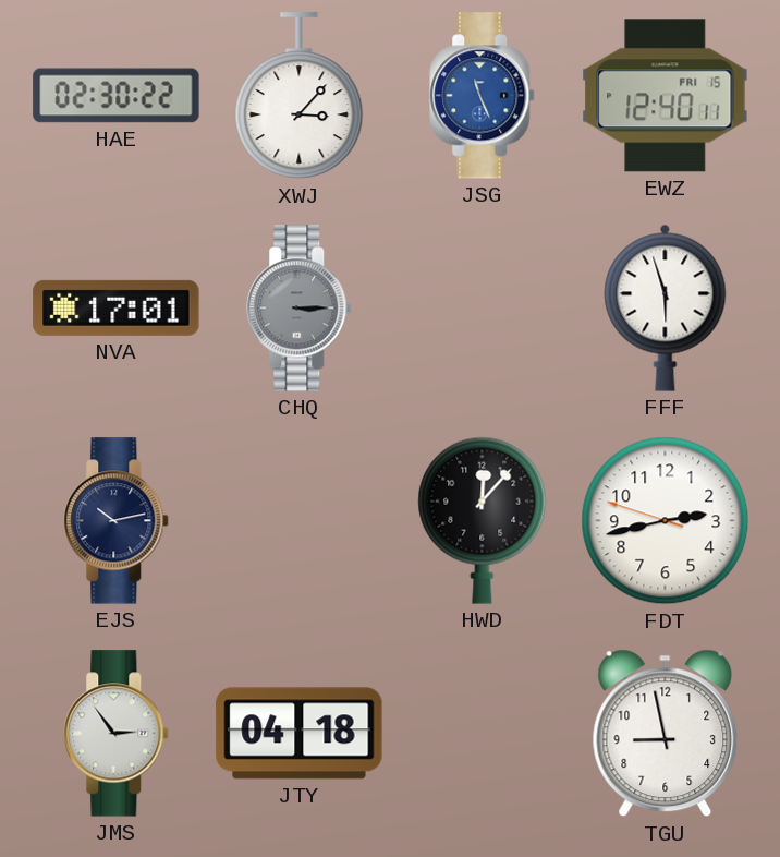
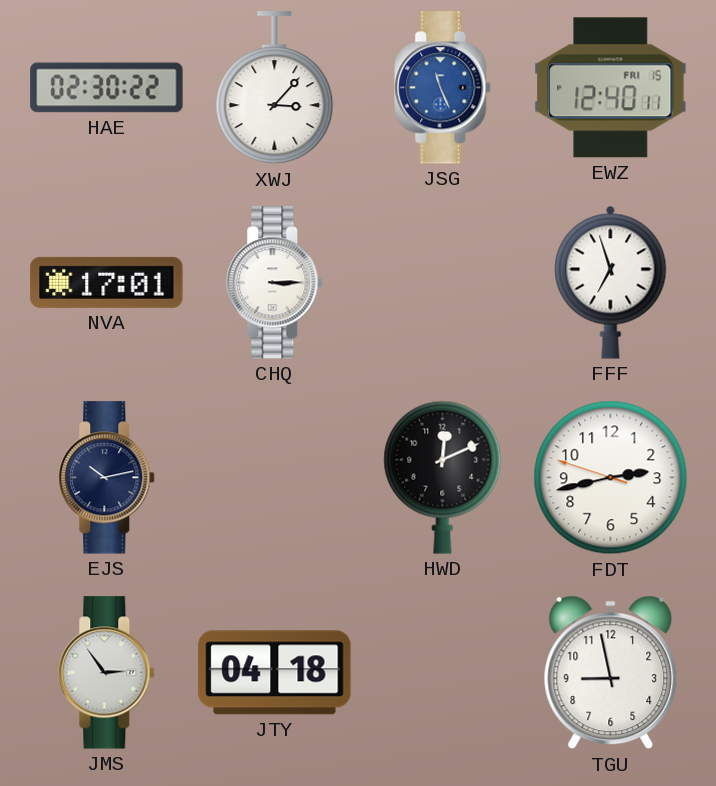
CHQ dial: grey -> white (275, 283)
FFF: 5:57 -> 6:57 (611, 282)
HWD: 12:07 -> 12:11 (443, 477)
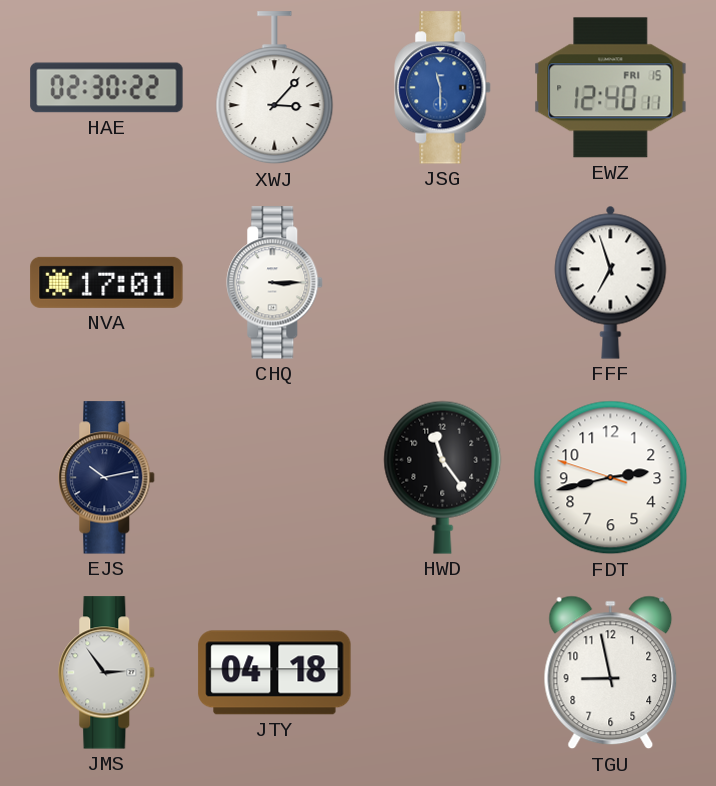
JSG: 11:26 -> 11:30 (443, 88)
HWD: 12:11 -> 11:24 (443, 477)
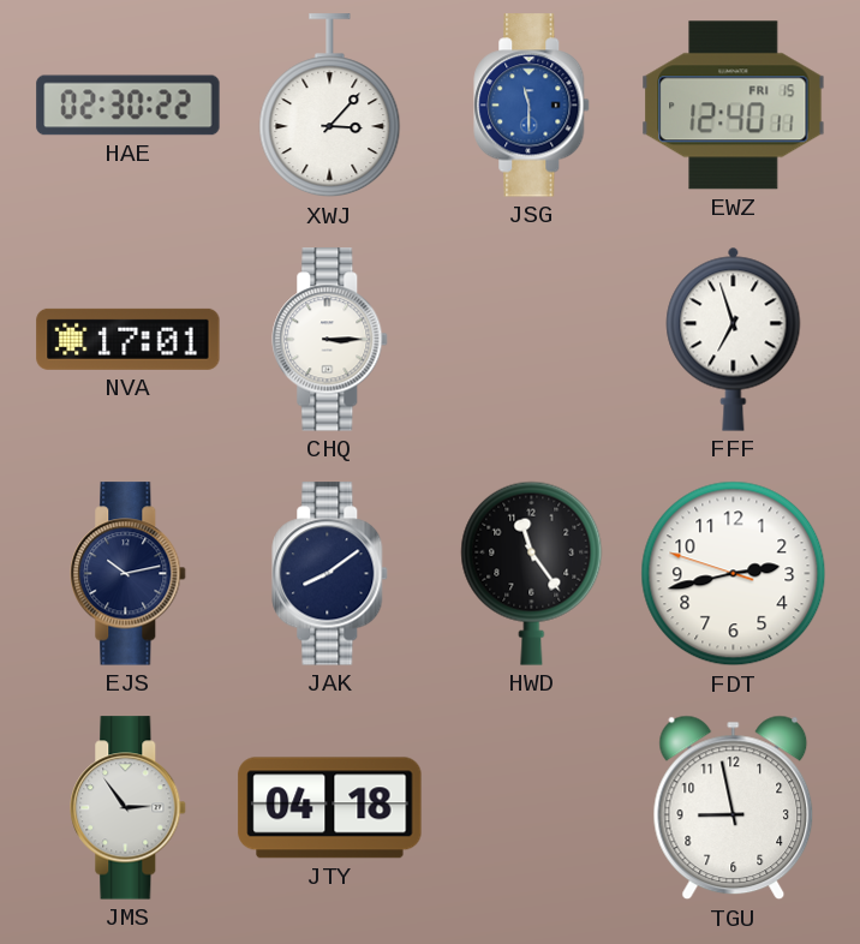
JAK: none -> 8:09 (330, 574)
